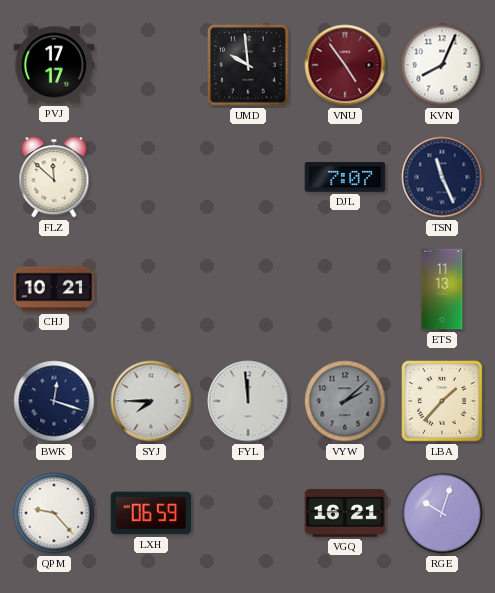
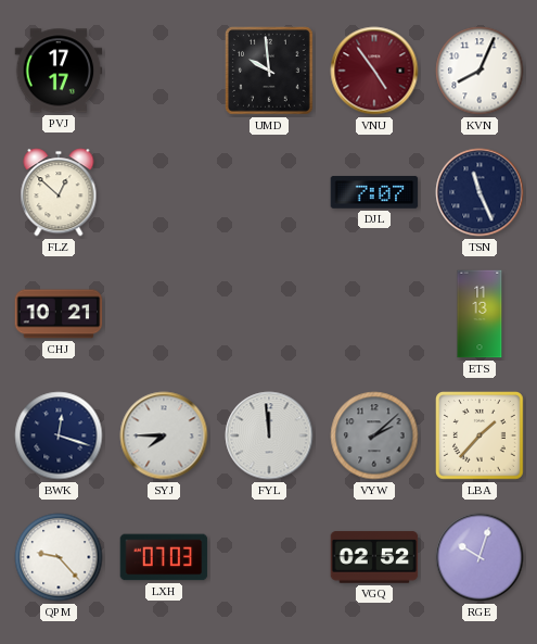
FLZ: 11:52 -> 12:52 (59, 192)
LXH: 06:59 -> 07:03 (164, 557)
VGQ: 16:21 -> 02:52 (374, 557)
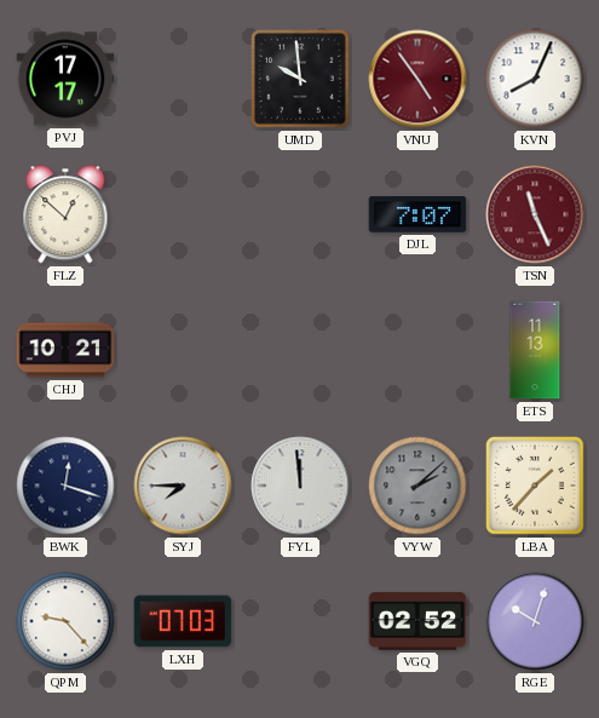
TSN dial: navy -> burgundy (535, 214)
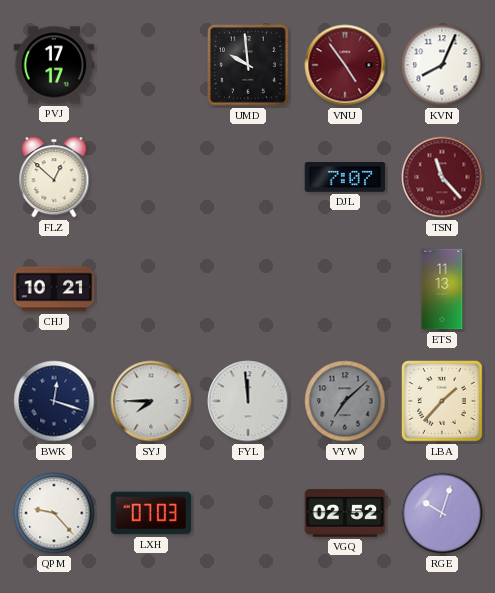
TSN: 11:26 -> 11:23 (442, 177)
VYW: 2:08 -> 7:08 (345, 401)
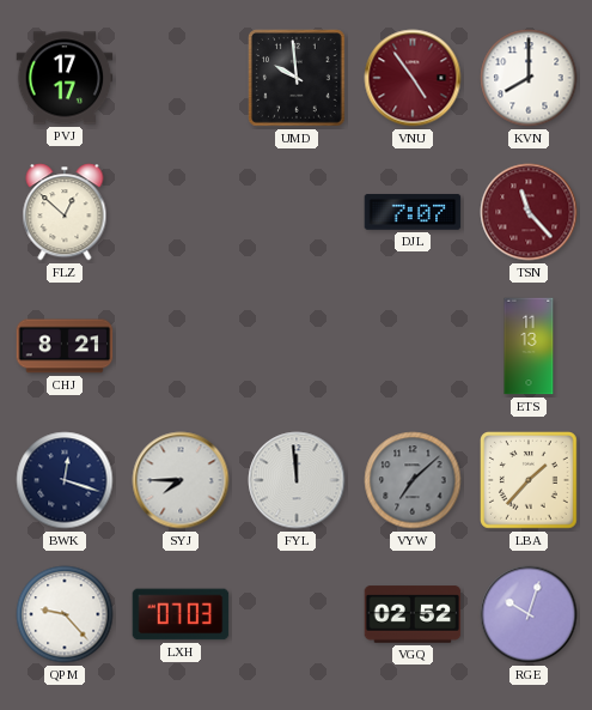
KVN: 8:04 -> 8:00 (529, 78)
CHJ: 10:21 -> 8:21 (65, 346)
